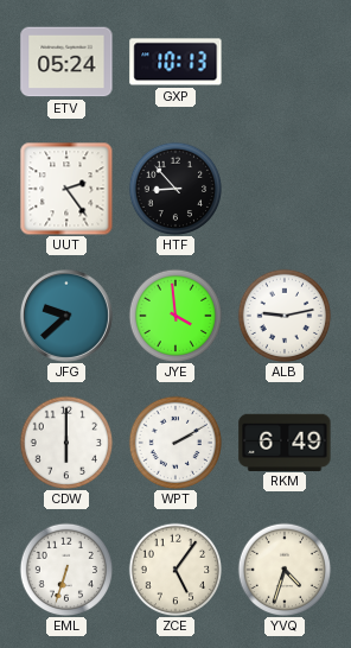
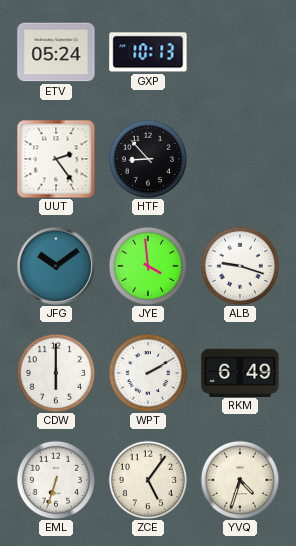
JFG: 9:38 -> 10:09 (56, 266)
ALB: 9:13 -> 9:18 (240, 266)
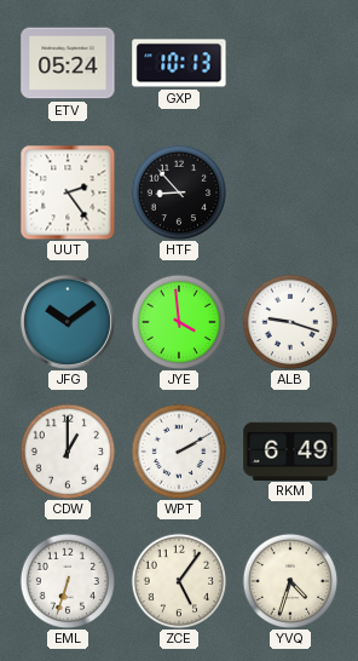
CDW: 6:00 -> 1:00 (68, 452)
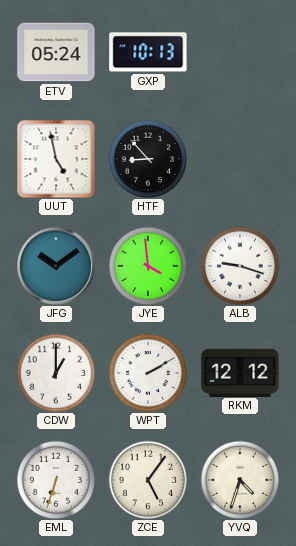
UUT: 2:24 -> 4:58 (56, 159)
RKM: 6:49 -> 12:12 (240, 372)
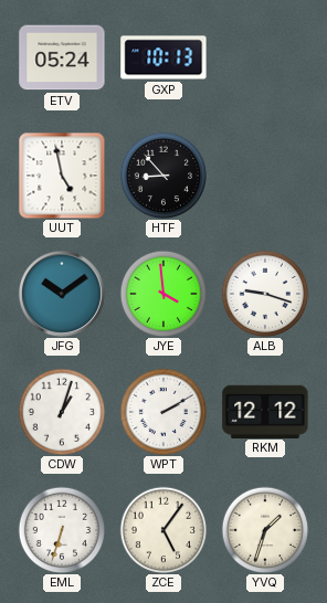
CDW: 1:00 -> 1:03 (62, 412)
YVQ: 4:33 -> 1:33 (265, 530)
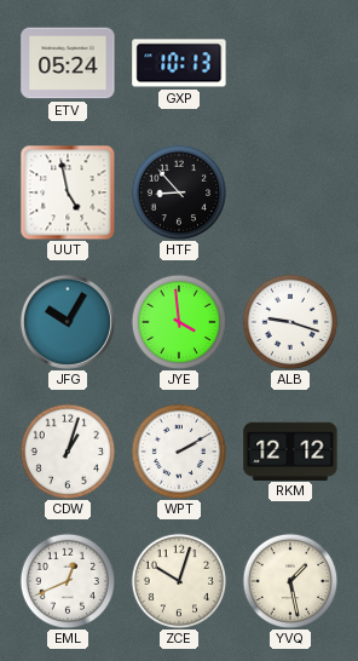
JFG: 10:09 -> 10:05 (68, 322)
EML: 6:33 -> 12:41 (68, 581)
ZCE: 5:06 -> 10:03 (179, 581)
YVQ: 1:33 -> 1:28 (290, 581)
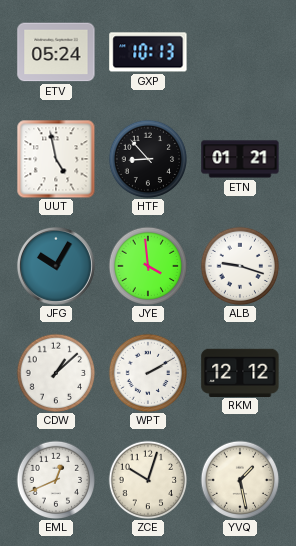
ETN: none -> 01:21 (240, 159)
CDW: 1:03 -> 1:08 (56, 373)
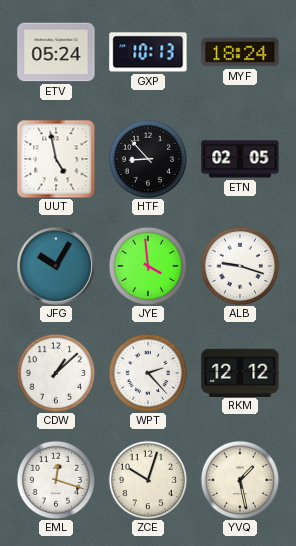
MYF: none -> 18:24 (240, 52)
ETN: 01:21 -> 02:05 (240, 159)
WPT: 2:10 -> 2:23 (148, 373)
EML: 12:41 -> 12:18 (56, 480)
